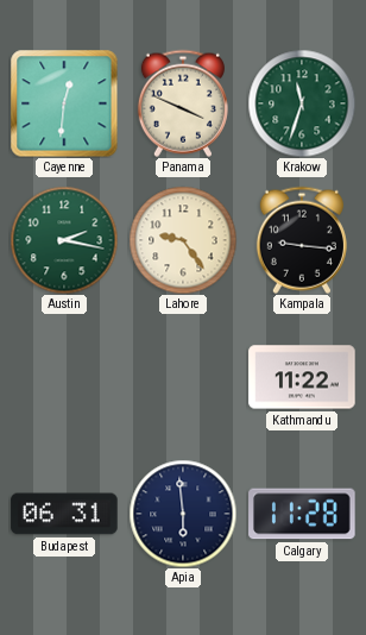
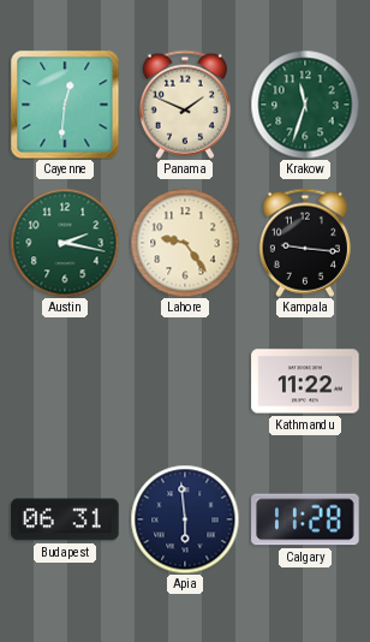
Panama: 3:49 -> 1:49 (185, 105)
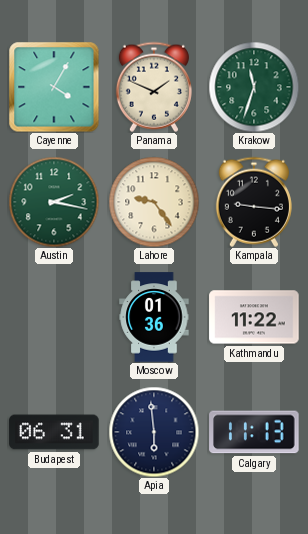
Cayenne: 12:31 -> 4:05 (54, 87)
Moscow: none -> 01:36 (154, 317)
Calgary: 11:28 -> 11:13 (254, 432)
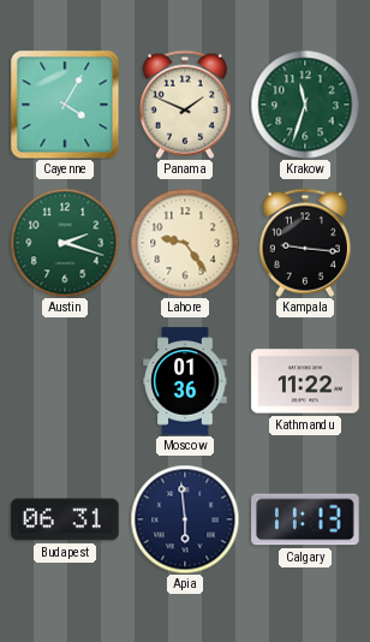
Austin: 2:17 -> 2:18 (65, 243)
